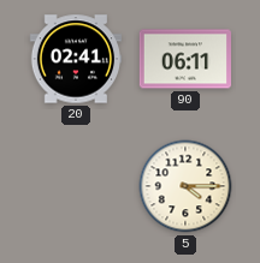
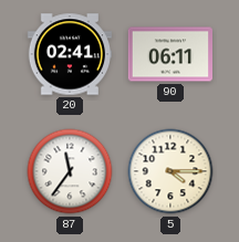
87: none -> 11:36 (70, 171)
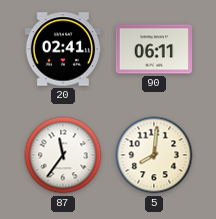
5: 4:15 -> 8:01 (154, 155)
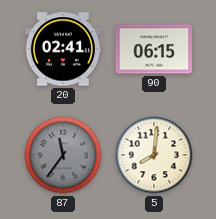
90: 06:11 -> 06:15 (153, 49)
87 dial: white -> grey (63, 155)
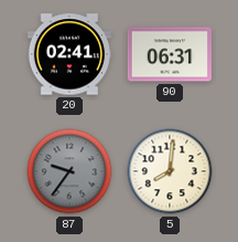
90: 06:15 -> 06:31 (169, 54)
87: 11:36 -> 9:36 (69, 171)
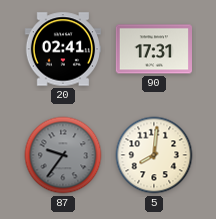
90: 06:31 -> 17:31 (153, 49)
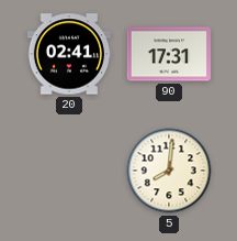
87: 9:36 -> none (63, 155)
